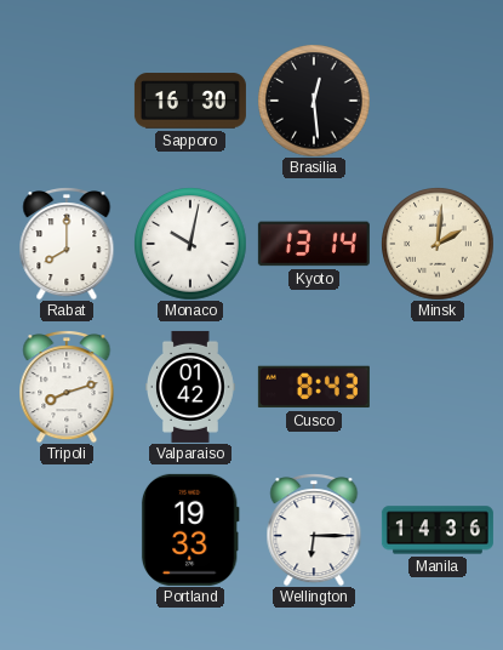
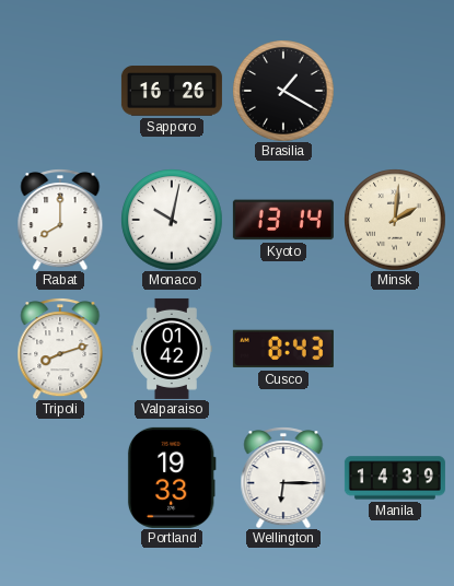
Sapporo: 16:30 -> 16:26 (172, 91)
Brasilia: 12:29 -> 1:20 (283, 91)
Manila: 14:36 -> 14:39 (395, 478)
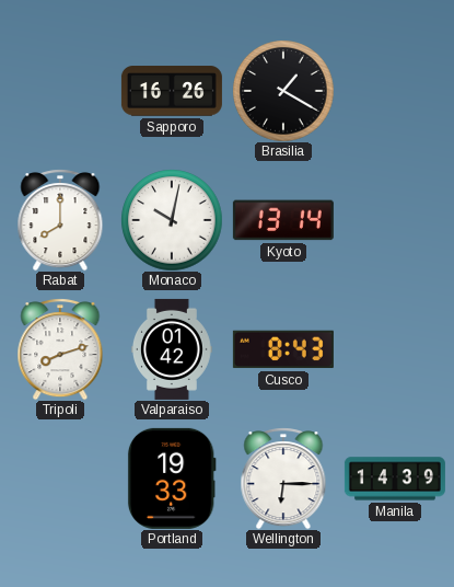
Minsk: 2:01 -> none (395, 220)
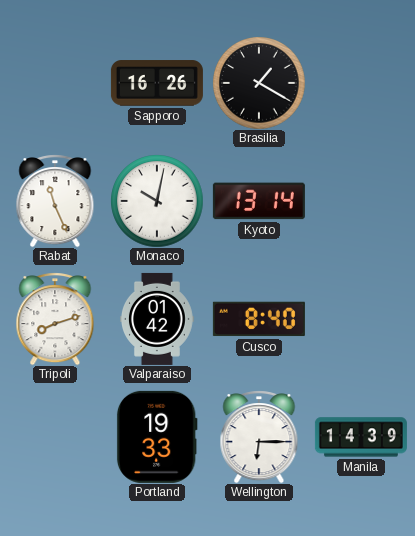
Rabat: 8:00 -> 11:26 (55, 201)
Cusco: 8:43 -> 8:40 (259, 319)
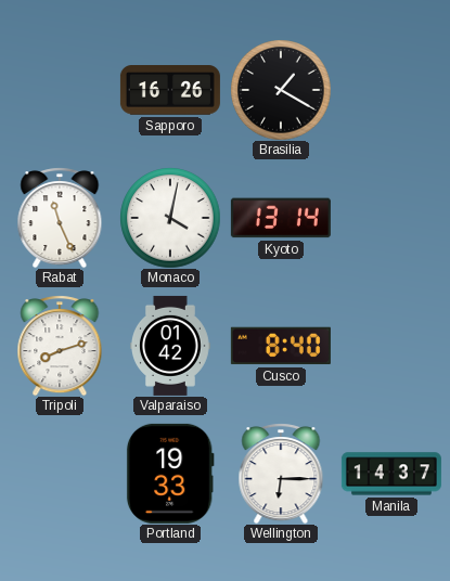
Monaco: 10:02 -> 4:02 (170, 218)
Manila: 14:39 -> 14:37 (391, 474)
